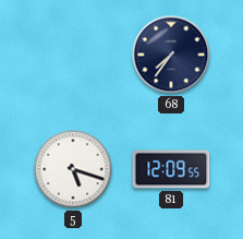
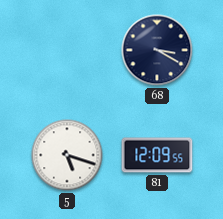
68: 7:36 -> 3:20 (157, 50)
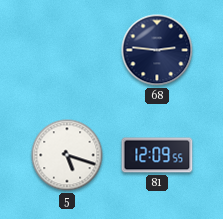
68: 3:20 -> 2:46 (157, 50)
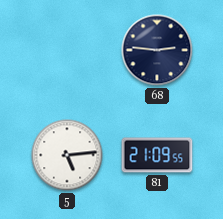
5: 5:18 -> 5:14 (67, 155)
81: 12:09 -> 21:09 (157, 155)
